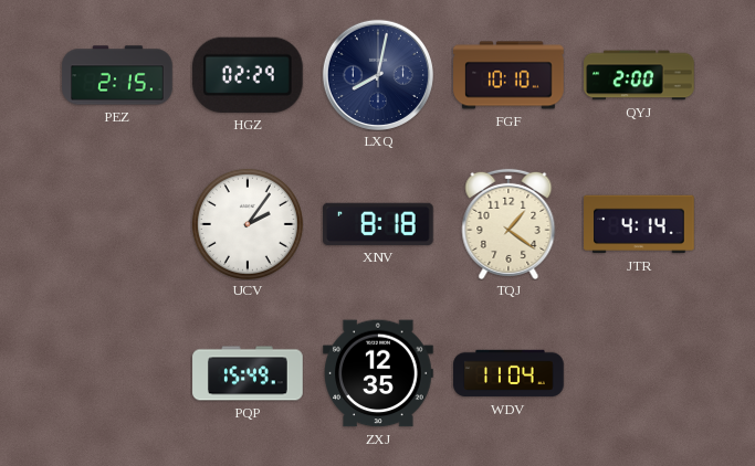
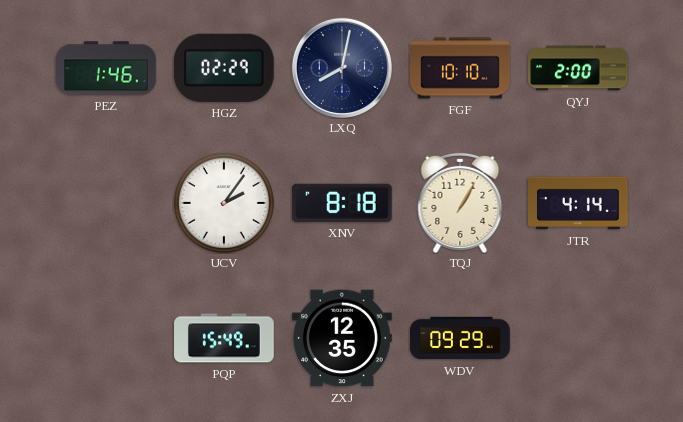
PEZ: 2:15 -> 1:46 (106, 68)
TQJ: 1:21 -> 1:05 (460, 203)
WDV: 11:04 -> 09:29 (460, 338)
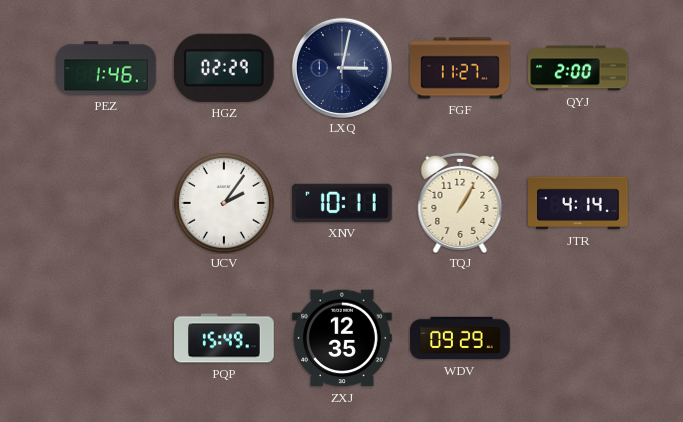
LXQ: 8:02 -> 3:02 (341, 67)
FGF: 10:10 -> 11:27 (460, 68)
XNV: 8:18 -> 10:11 (343, 203)
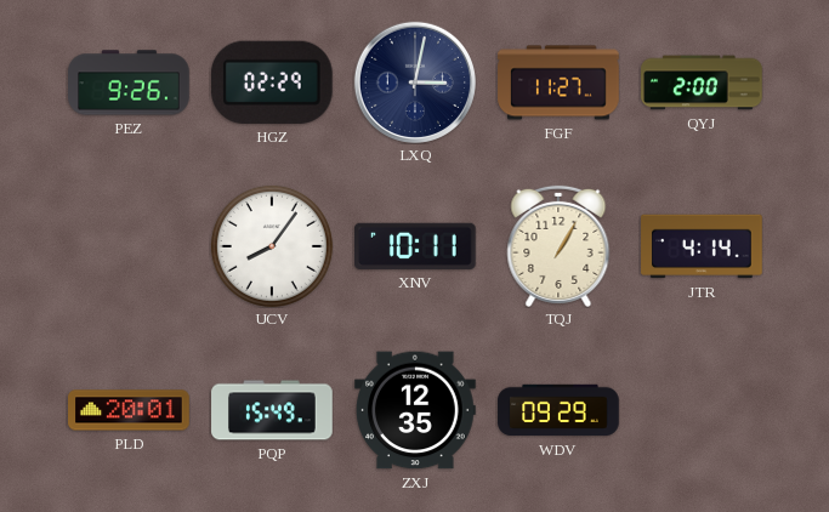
PEZ: 1:46 -> 9:26 (129, 83)
UCV: 2:06 -> 8:06 (272, 246)
PLD: none -> 20:01 (129, 410)
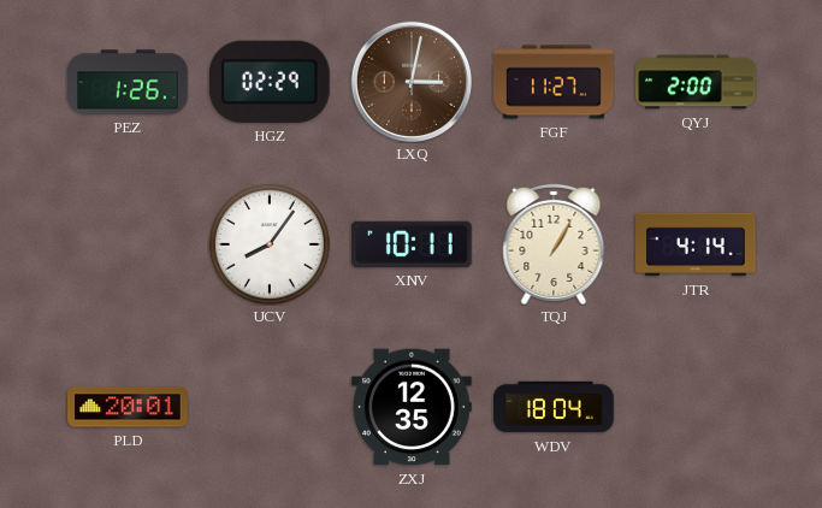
PEZ: 9:26 -> 1:26 (128, 82)
LXQ dial: navy -> brown (410, 81)
PQP: 15:49 -> none (272, 410)
WDV: 09:29 -> 18:04 (554, 407)
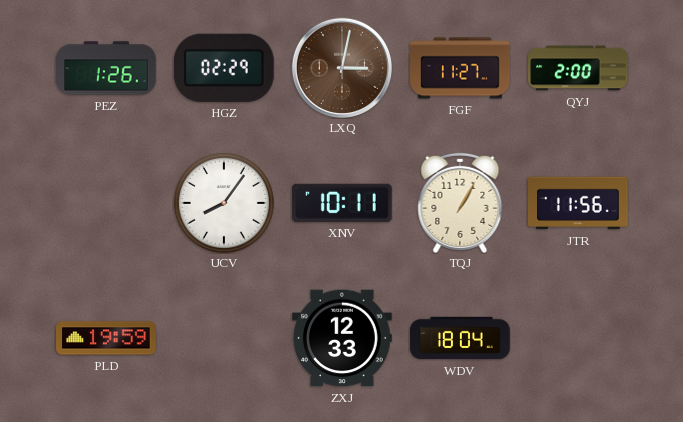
JTR: 4:14 -> 11:56 (578, 203)
PLD: 20:01 -> 19:59 (106, 338)
ZXJ: 12:35 -> 12:33 (342, 338)
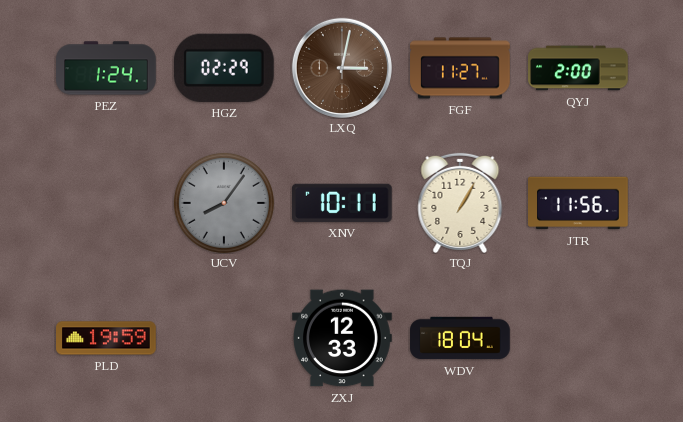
PEZ: 1:26 -> 1:24 (106, 68)
UCV dial: white -> grey (224, 203)
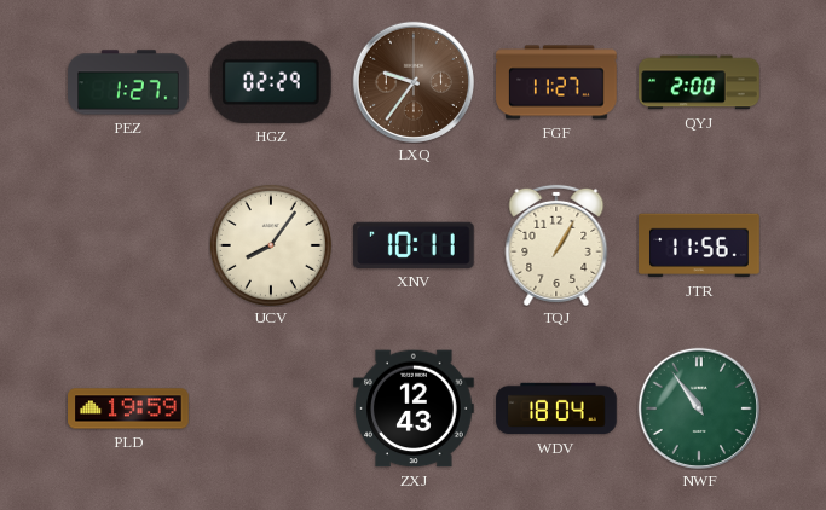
PEZ: 1:24 -> 1:27 (128, 82)
LXQ: 3:02 -> 9:36 (412, 81)
UCV dial: grey -> cream (271, 245)
ZXJ: 12:33 -> 12:43 (414, 408)
NWF: none -> 10:54 (698, 407)
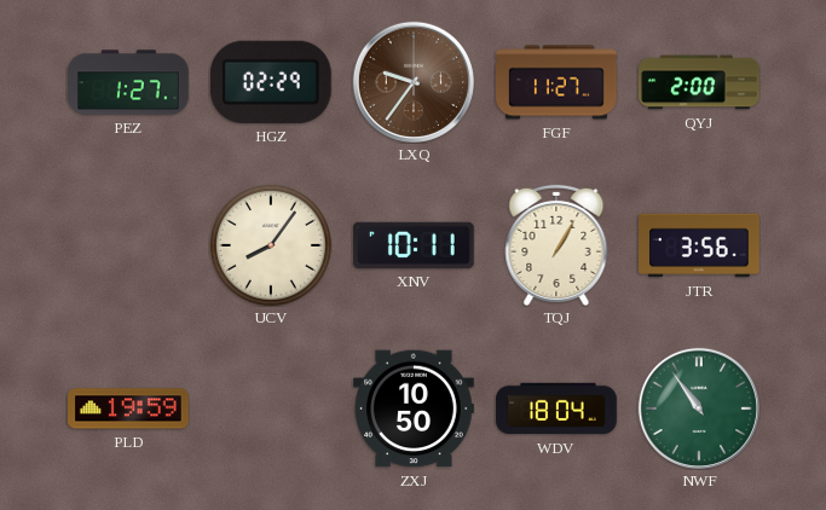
JTR: 11:56 -> 3:56 (699, 245)
ZXJ: 12:43 -> 10:50 (414, 408)
